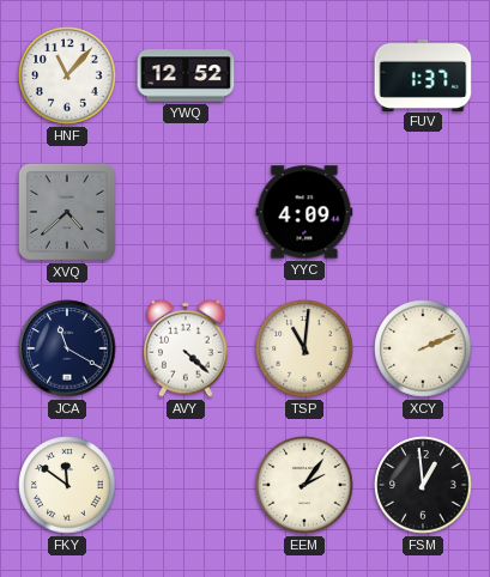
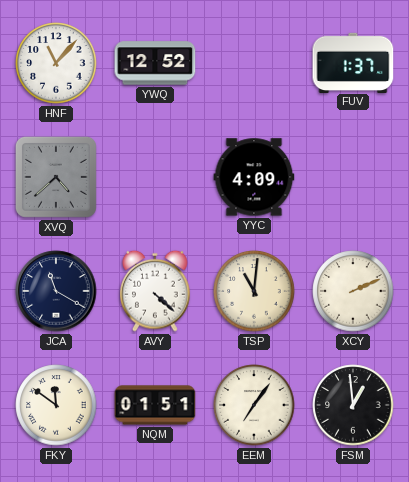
NQM: none -> 01:51 (155, 405)
EEM: 2:06 -> 7:06 (254, 405)
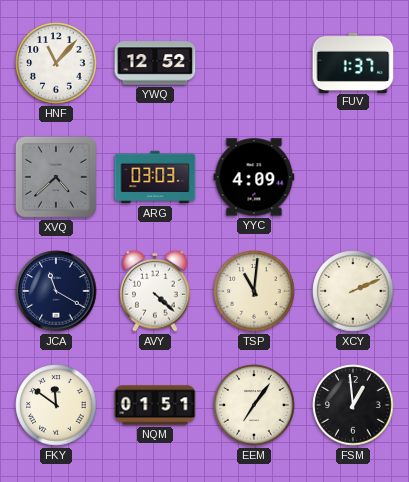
ARG: none -> 03:03 (155, 177)
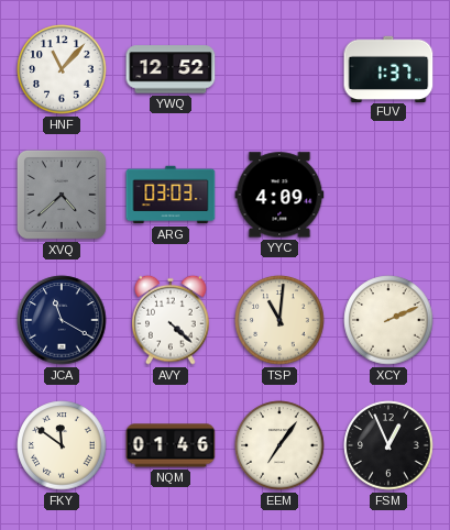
NQM: 01:51 -> 01:46 (171, 445)
FSM: 12:59 -> 12:56 (388, 445)
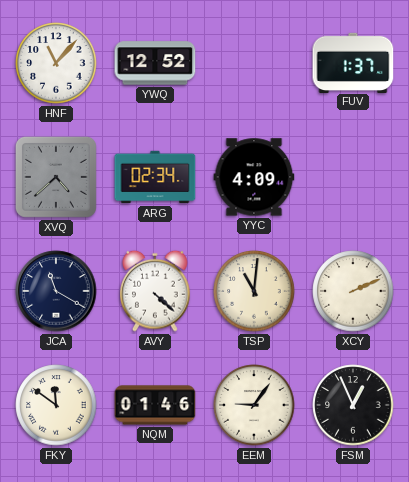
ARG: 03:03 -> 02:34 (155, 177)
EEM: 7:06 -> 9:06 (254, 405)
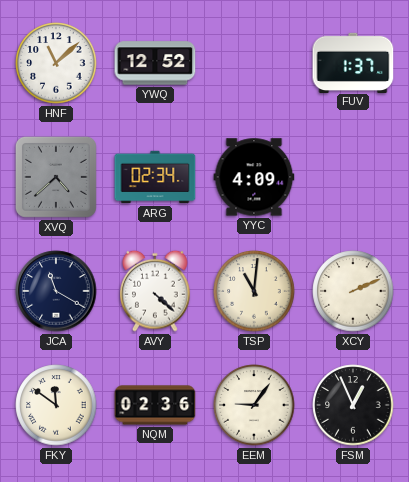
HNF: 11:07 -> 11:08 (56, 63)
NQM: 01:46 -> 02:36 (155, 405)
